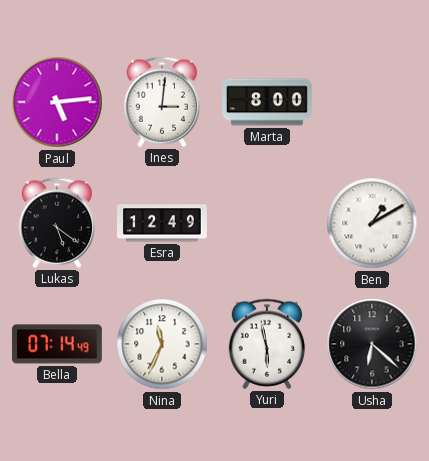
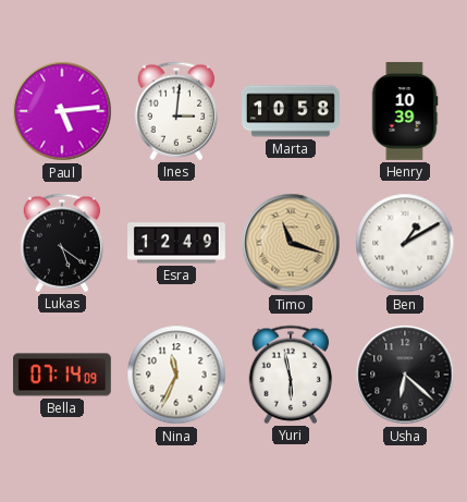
Marta: 8:00 -> 10:58 (292, 111)
Henry: none -> 10:39 (405, 111)
Timo: none -> 11:18 (291, 243)
Bella: 07:14:49 -> 07:14:09 (62, 375)
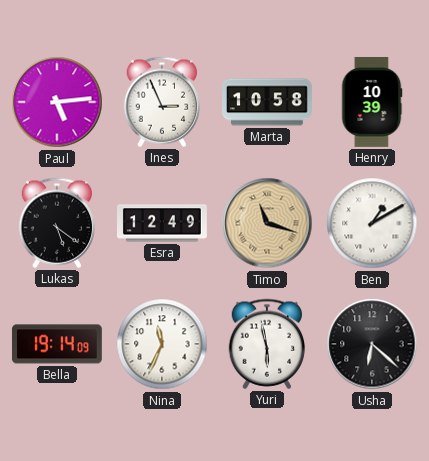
Ines: 3:01 -> 2:56 (162, 102)
Bella: 07:14 -> 19:14 (57, 344)
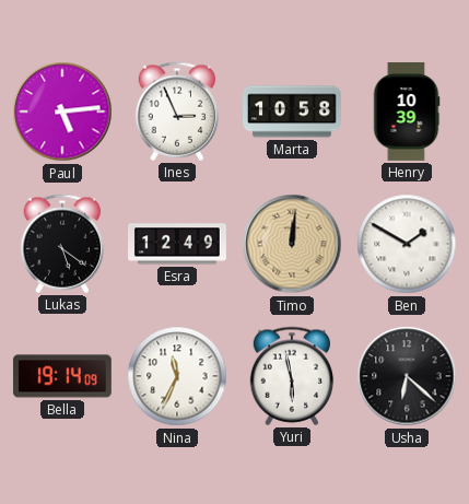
Timo: 11:18 -> 12:01 (292, 244)
Ben: 1:10 -> 1:50 (407, 244)
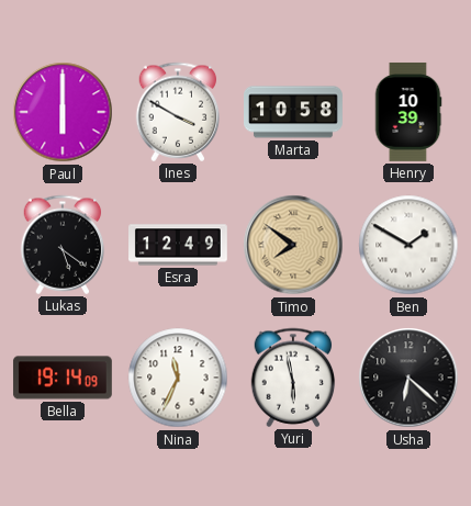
Paul: 5:14 -> 6:00 (63, 112)
Ines: 2:56 -> 3:50 (178, 112)
Timo: 12:01 -> 7:51 (293, 245)
